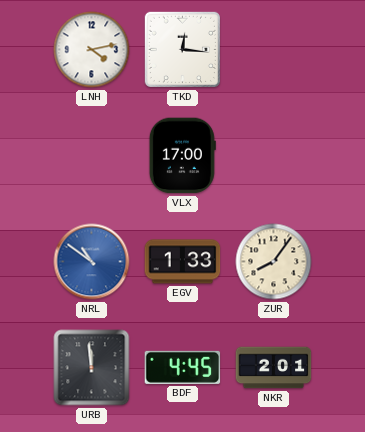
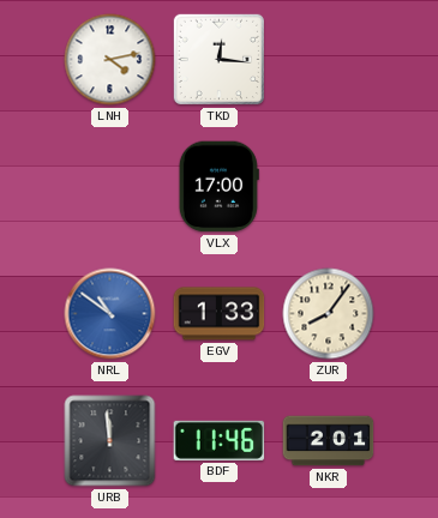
BDF: 4:45 -> 11:46 (220, 440)
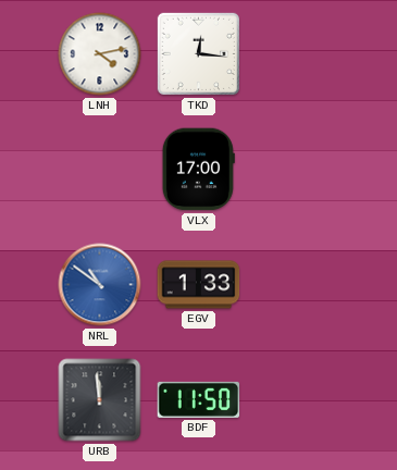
ZUR: 8:06 -> none (329, 314)
BDF: 11:46 -> 11:50 (199, 399)
NKR: 2:01 -> none (329, 441)
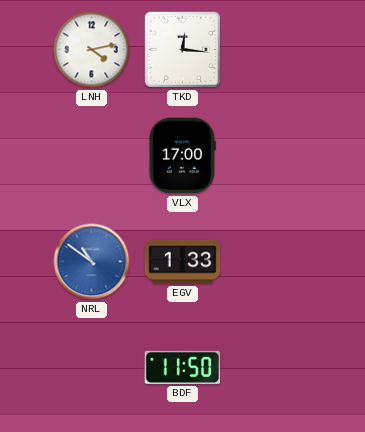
URB: 11:59 -> none (100, 400)
